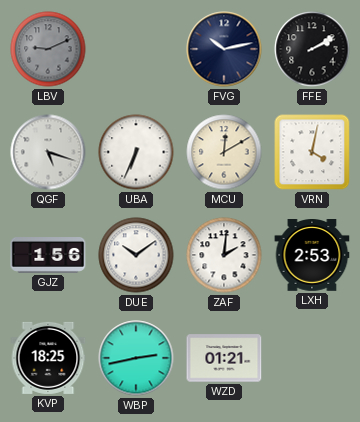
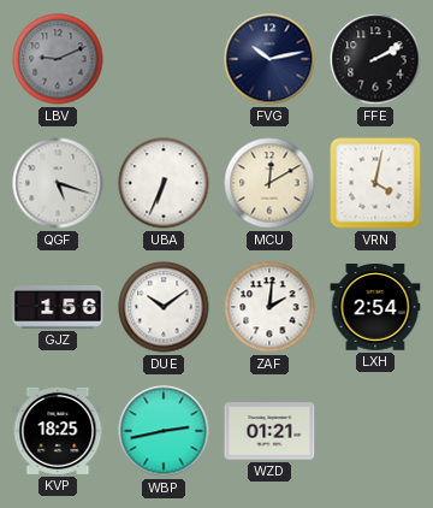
LXH: 2:53 -> 2:54 (375, 308)
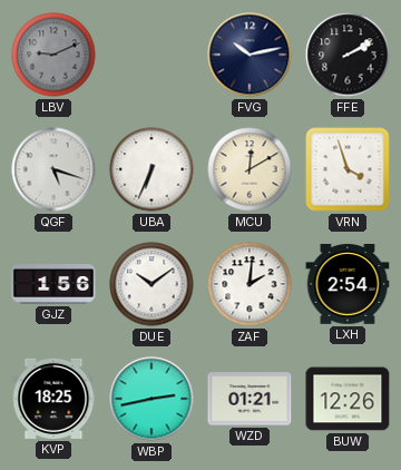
VRN: 4:02 -> 3:57 (348, 169)
BUW: none -> 12:26 (348, 399)
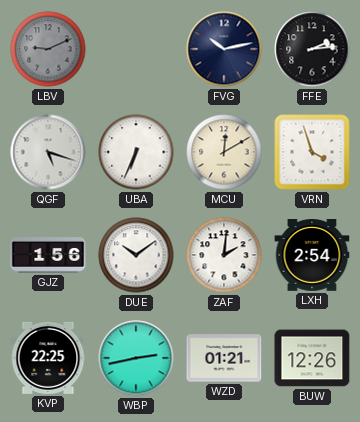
FFE: 2:10 -> 2:14 (312, 49)
KVP: 18:25 -> 22:25 (48, 358)
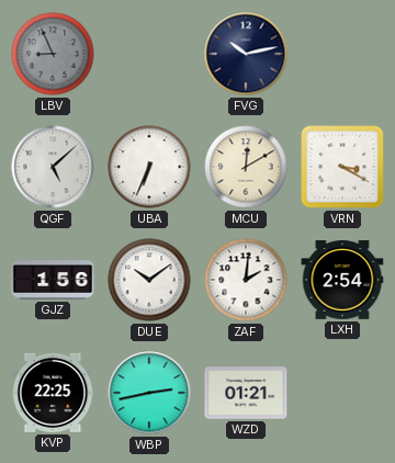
LBV: 9:11 -> 8:56 (53, 54)
FFE: 2:14 -> none (312, 49)
QGF: 5:18 -> 5:08 (53, 167)
VRN: 3:57 -> 3:20 (342, 167)
BUW: 12:26 -> none (312, 358)
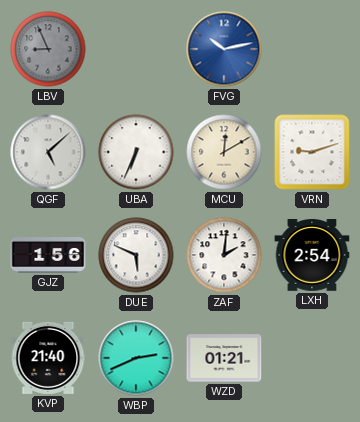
FVG dial: navy -> blue (224, 49)
VRN: 3:20 -> 9:12 (312, 152)
DUE: 10:09 -> 5:49 (136, 255)
KVP: 22:25 -> 21:40 (48, 358)
WBP: 2:43 -> 2:41 (136, 358)
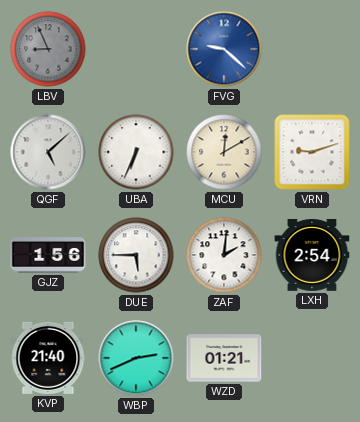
FVG: 10:13 -> 9:22 (224, 49)
DUE: 5:49 -> 5:45 (136, 255)
